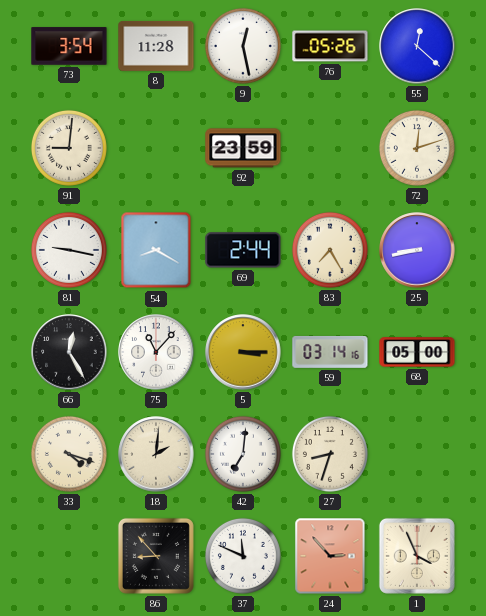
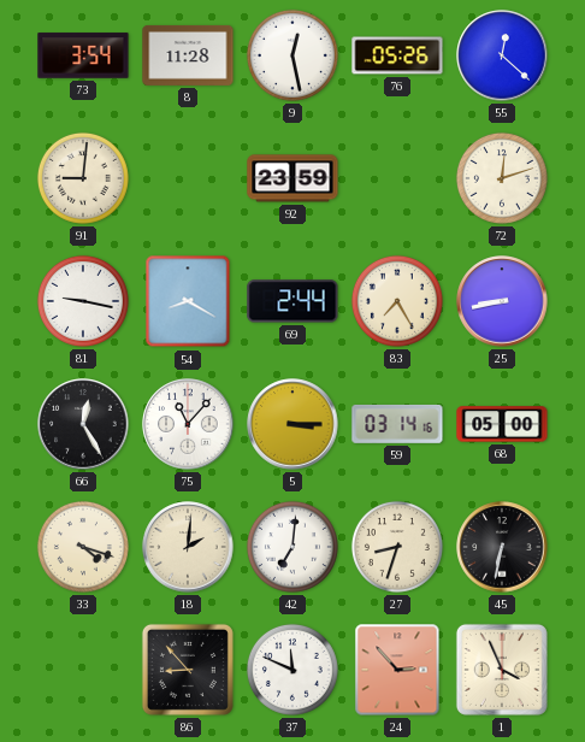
45: none -> 6:32 (502, 547)
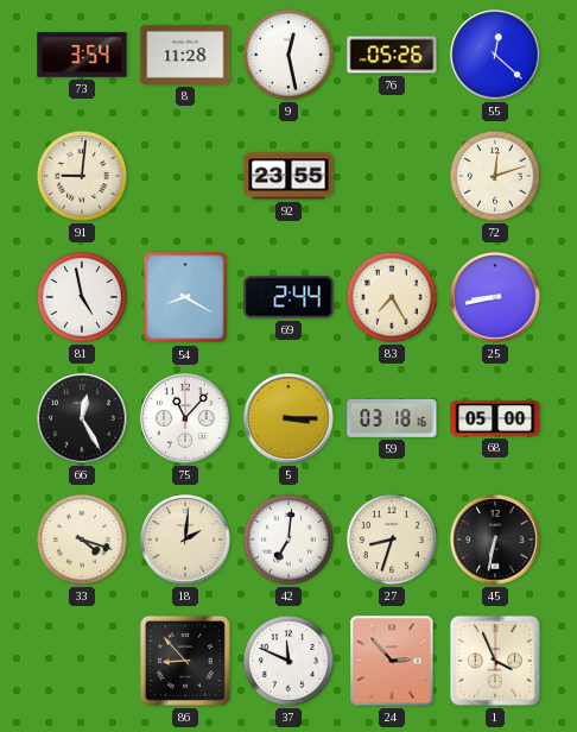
92: 23:59 -> 23:55 (288, 176)
81: 9:17 -> 4:58 (82, 297)
59: 03:14 -> 03:18 (392, 418)
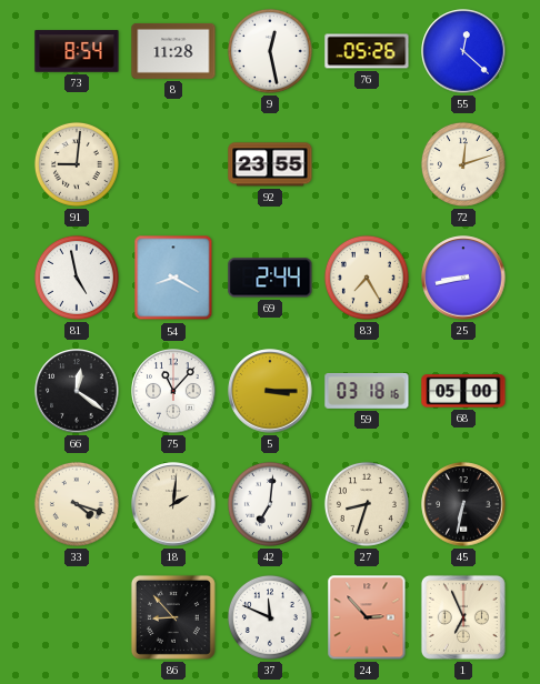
73: 3:54 -> 8:54 (77, 51)
66: 12:25 -> 12:21 (77, 391)
1: 3:56 -> 6:56 (463, 617)
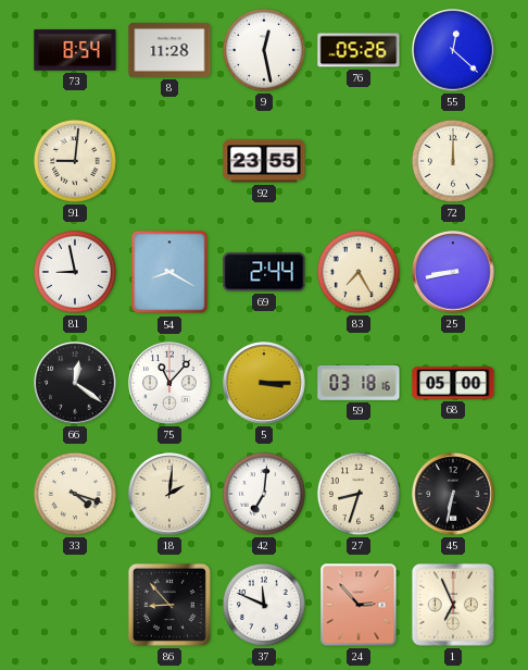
72: 12:12 -> 12:00 (453, 161)
81: 4:58 -> 8:58 (75, 272)
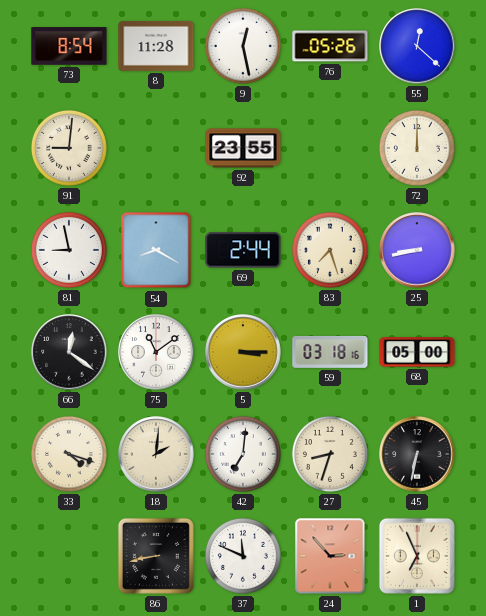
83: 7:25 -> 7:27 (330, 250)
75: 11:07 -> 11:09 (156, 352)
86: 8:53 -> 8:43 (156, 556)
